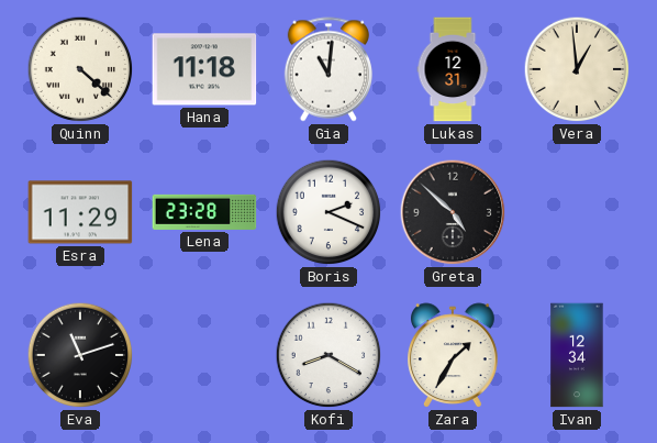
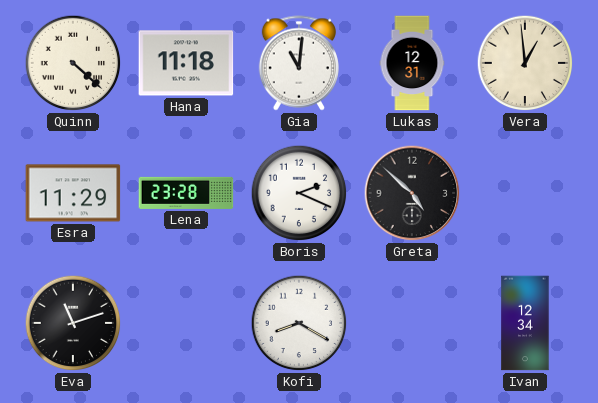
Zara: 1:35 -> none (454, 355)
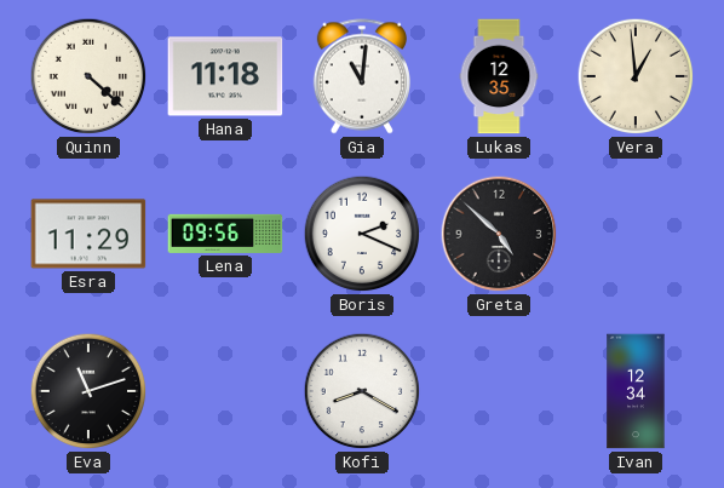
Lukas: 12:31 -> 12:35 (499, 76)
Lena: 23:28 -> 09:56 (225, 234)
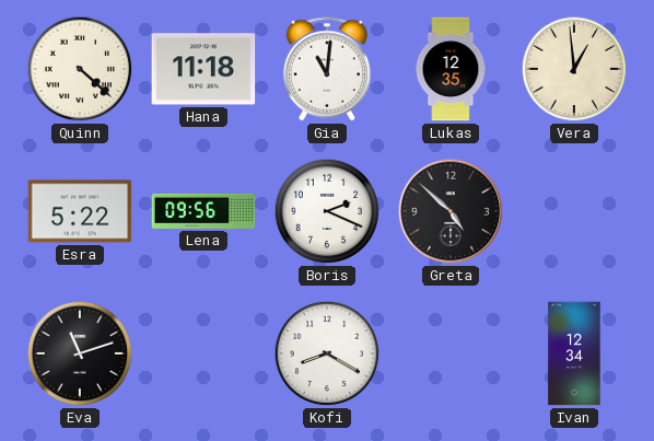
Esra: 11:29 -> 5:22 (80, 211)
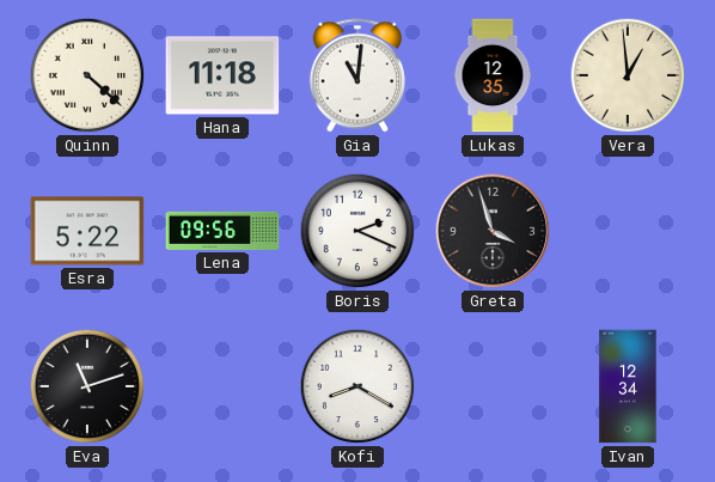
Greta: 4:52 -> 3:57 (493, 231)
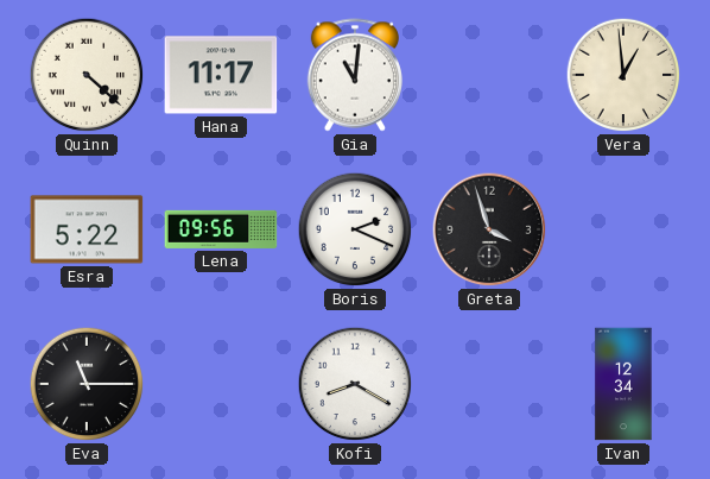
Hana: 11:18 -> 11:17 (221, 75)
Lukas: 12:35 -> none (493, 75)
Eva: 11:12 -> 11:15 (87, 384)
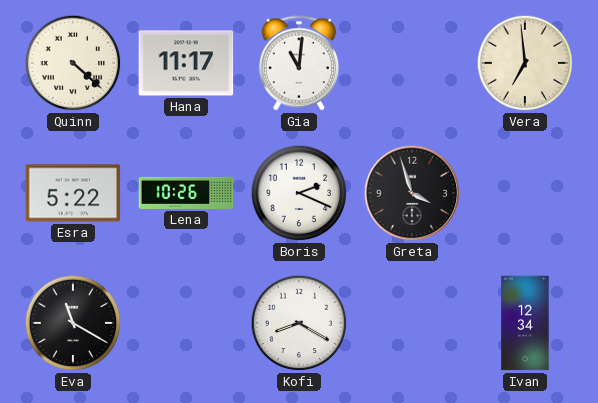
Vera: 12:59 -> 6:59 (525, 63)
Lena: 09:56 -> 10:26 (186, 193)
Eva: 11:15 -> 11:20 (73, 323)
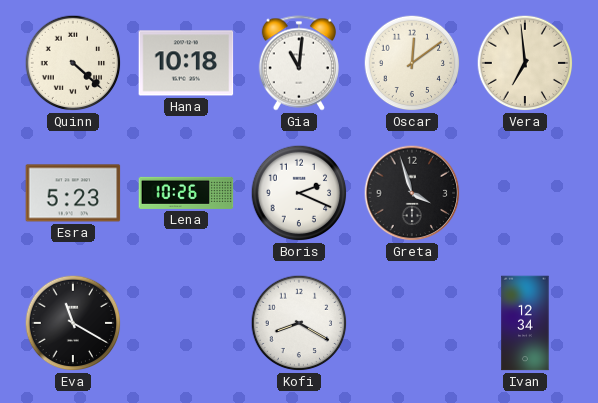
Hana: 11:17 -> 10:18 (186, 63)
Oscar: none -> 12:09 (412, 63)
Esra: 5:22 -> 5:23 (73, 193)
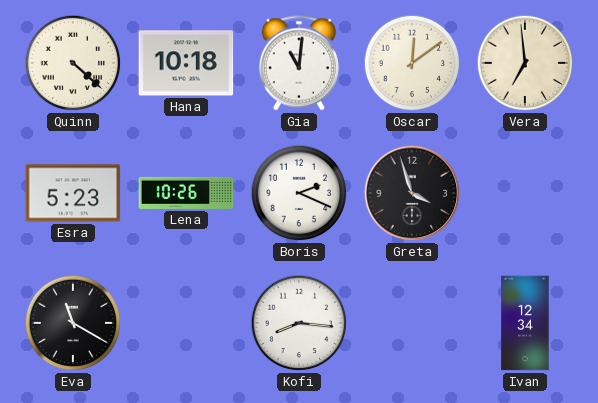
Kofi: 8:20 -> 8:16 (299, 323)
